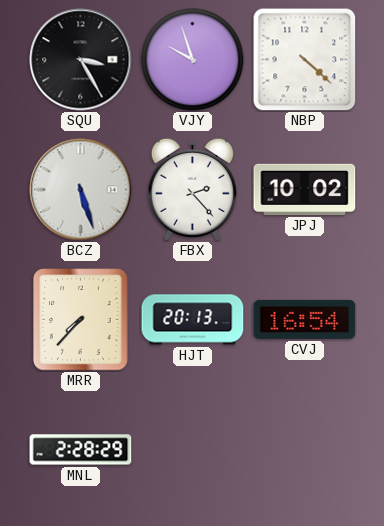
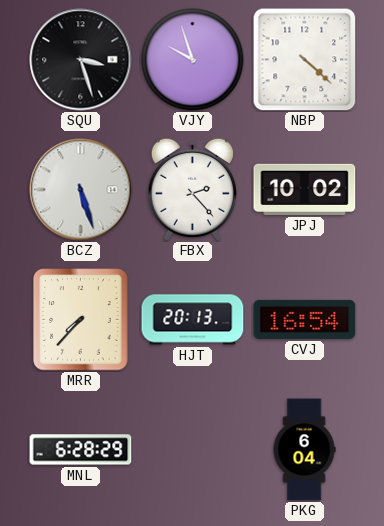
SQU: 3:25 -> 3:27 (81, 60)
MNL: 2:28 -> 6:28 (81, 450)
PKG: none -> 6:04 (304, 450)
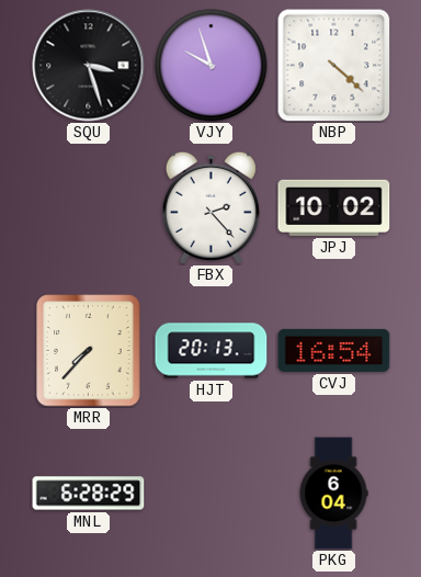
BCZ: 5:27 -> none (81, 190)
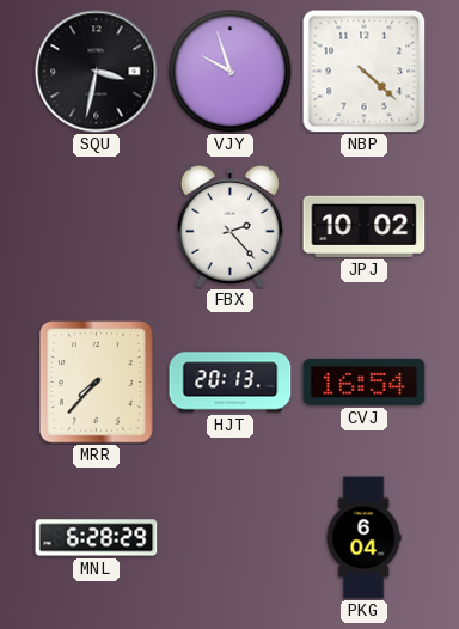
SQU: 3:27 -> 3:32 (97, 72)
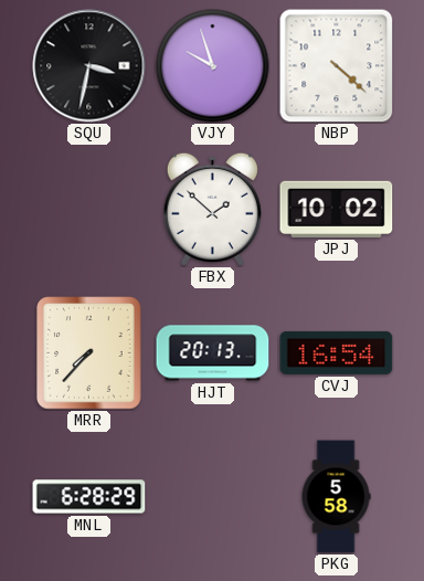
FBX: 2:23 -> 1:52 (212, 209)
PKG: 6:04 -> 5:58 (336, 497)
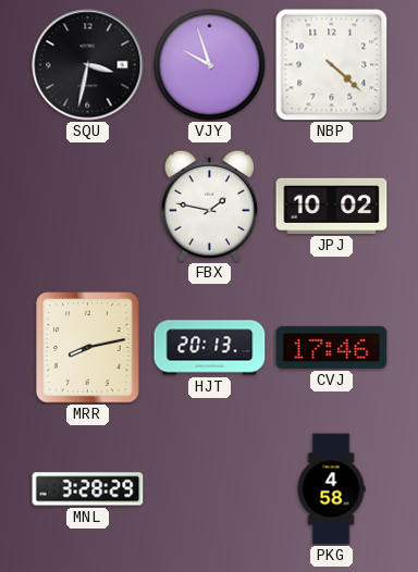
FBX: 1:52 -> 1:47 (209, 206)
MRR: 7:37 -> 8:13 (88, 348)
CVJ: 16:54 -> 17:46 (332, 347)
MNL: 6:28 -> 3:28 (88, 489)
PKG: 5:58 -> 4:58 (331, 489)
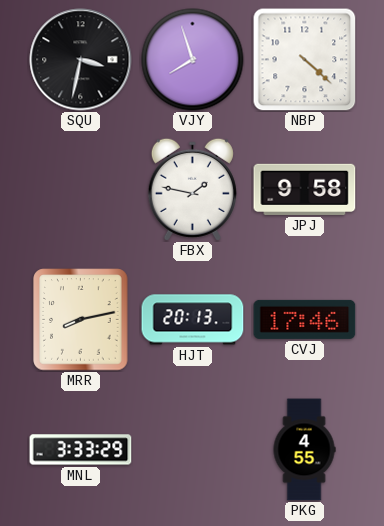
VJY: 9:57 -> 7:57 (193, 60)
JPJ: 10:02 -> 9:58 (305, 189)
MNL: 3:28 -> 3:33 (81, 450)
PKG: 4:58 -> 4:55 (304, 450)
